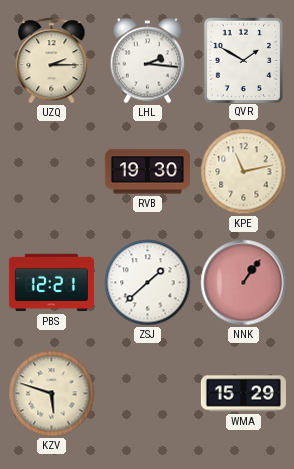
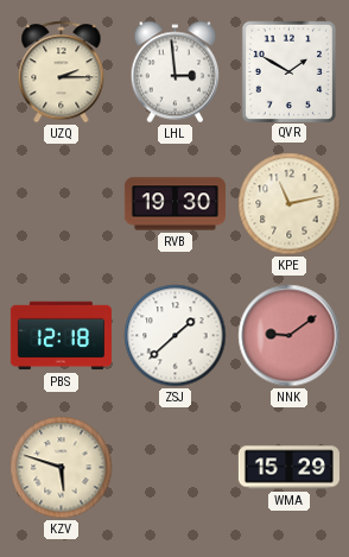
LHL: 2:16 -> 2:59 (176, 72)
PBS: 12:21 -> 12:18 (61, 336)
NNK: 1:06 -> 9:09 (290, 336)
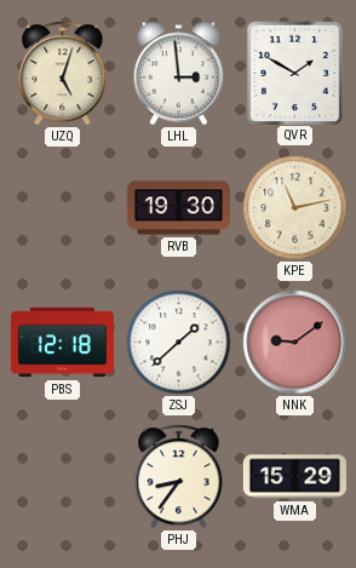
UZQ: 2:15 -> 5:03 (63, 74)
KZV: 5:48 -> none (62, 468)
PHJ: none -> 8:36 (179, 477)
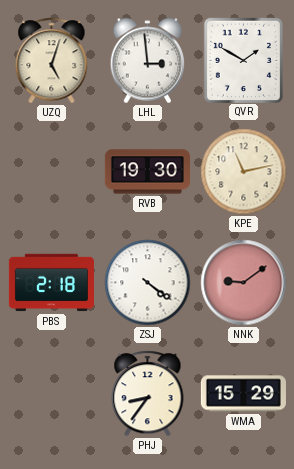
PBS: 12:18 -> 2:18 (51, 283)
ZSJ: 1:38 -> 4:21 (148, 283)
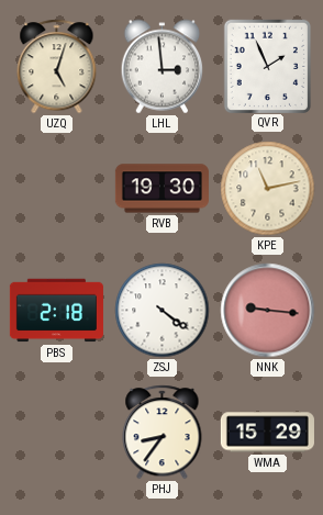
QVR: 1:50 -> 1:56 (267, 66)
NNK: 9:09 -> 9:16 (268, 311)
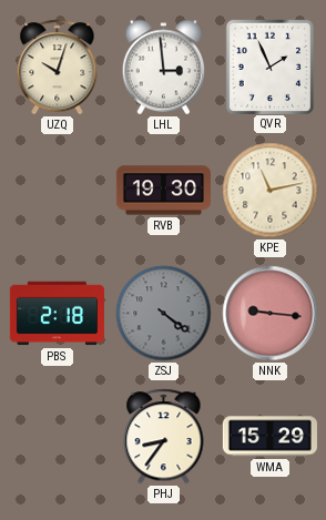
UZQ: 5:03 -> 10:03 (58, 68)
ZSJ dial: white -> grey (164, 314)
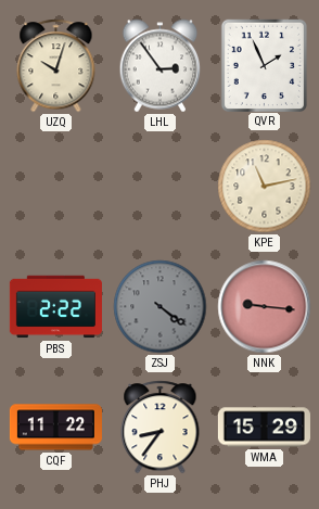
LHL: 2:59 -> 2:54 (161, 66)
RVB: 19:30 -> none (163, 191)
PBS: 2:18 -> 2:22 (55, 307)
CQF: none -> 11:22 (55, 428)
